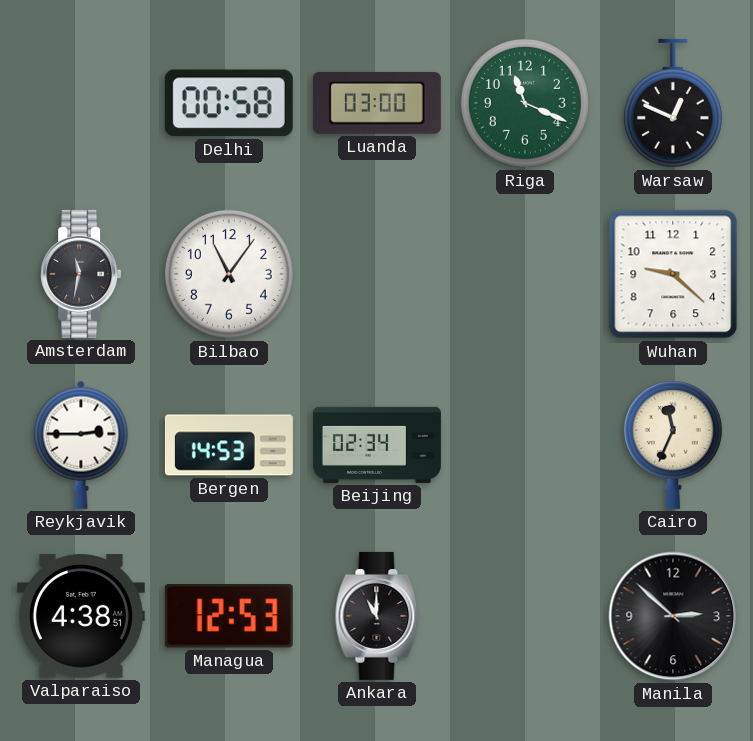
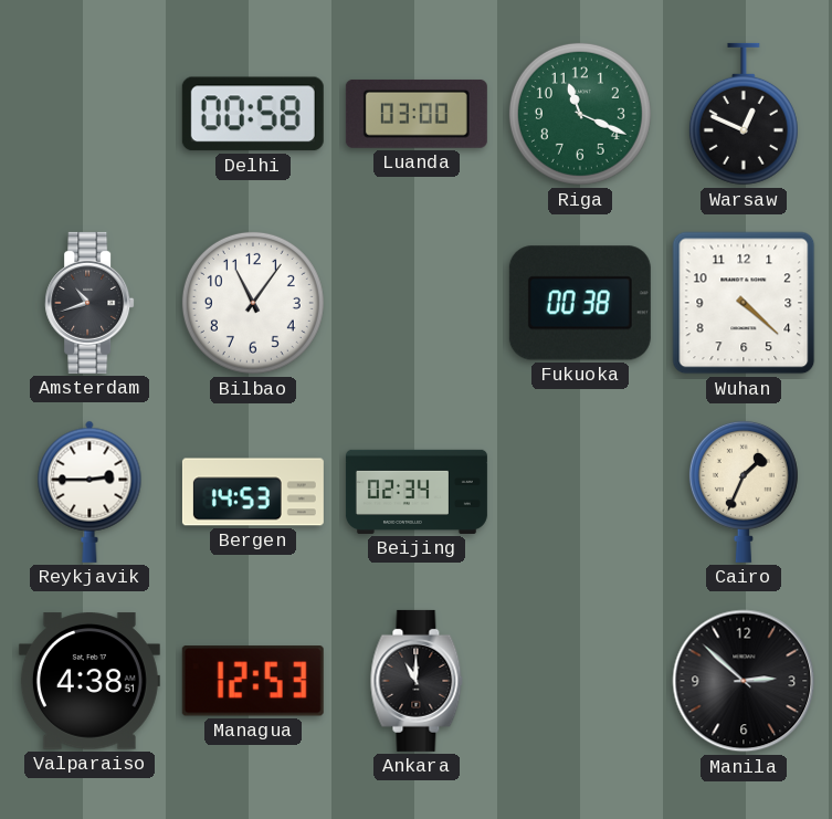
Amsterdam: 11:32 -> 10:42 (89, 303)
Fukuoka: none -> 00:38 (580, 303)
Wuhan: 9:22 -> 4:22 (744, 303)
Cairo: 11:34 -> 1:34 (744, 491)
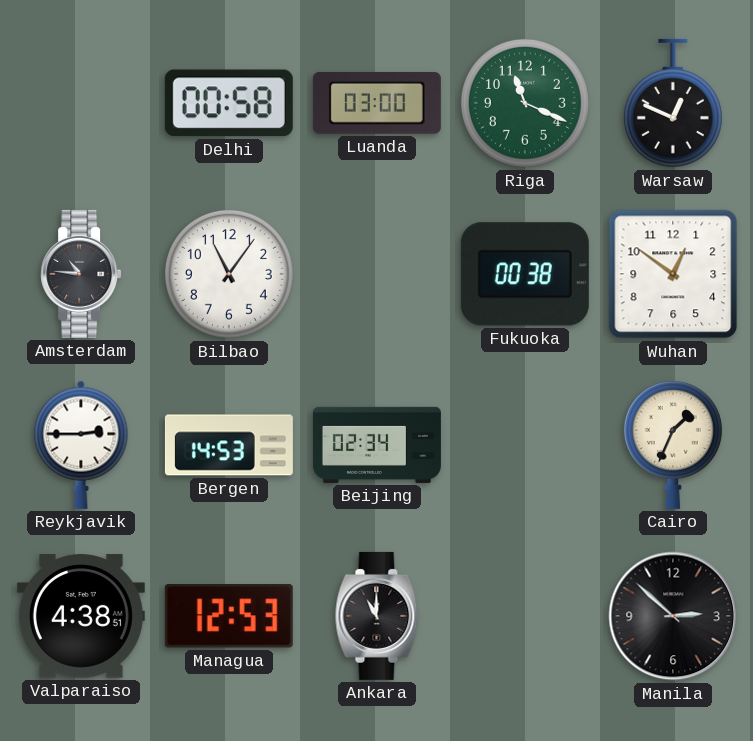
Amsterdam: 10:42 -> 10:46 (81, 274)
Wuhan: 4:22 -> 12:51 (673, 274)
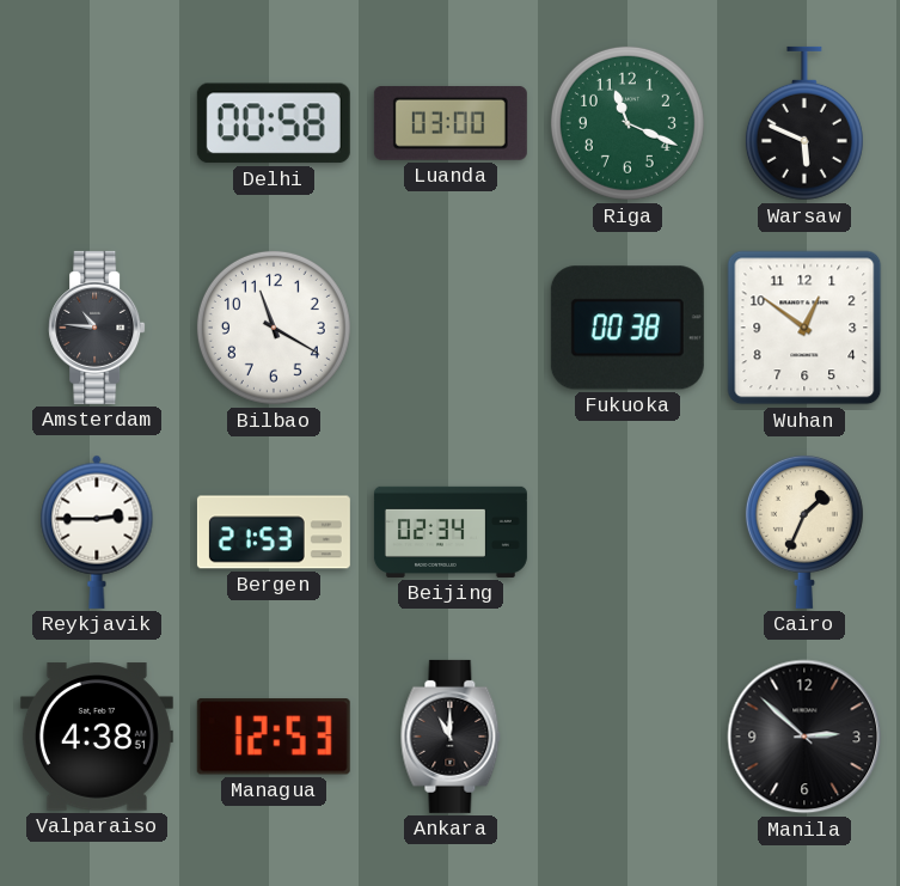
Warsaw: 12:49 -> 5:49 (804, 123)
Bilbao: 11:06 -> 11:20 (274, 328)
Bergen: 14:53 -> 21:53 (274, 532)
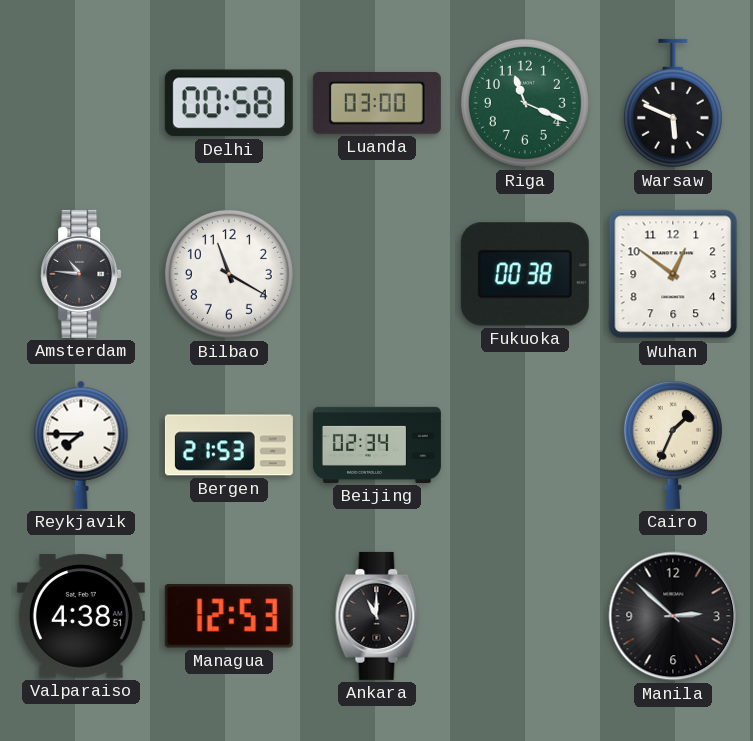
Reykjavik: 2:45 -> 7:45 (81, 445)
